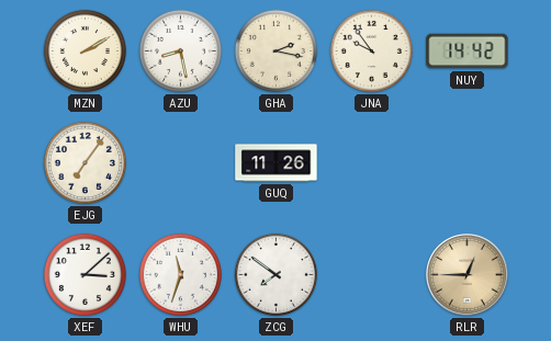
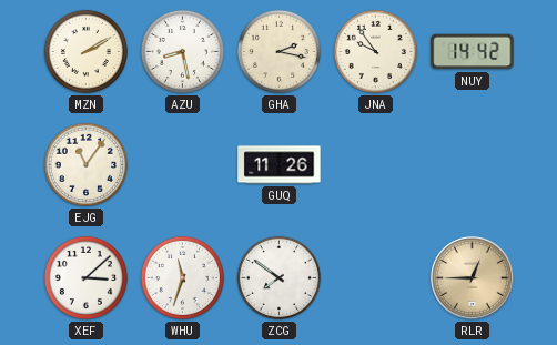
EJG: 7:06 -> 11:06 (85, 164)
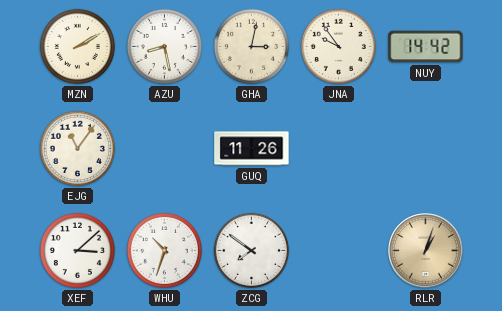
GHA: 2:17 -> 3:02 (251, 46)
WHU: 11:33 -> 10:33 (164, 250)
RLR: 12:45 -> 1:03 (426, 251)
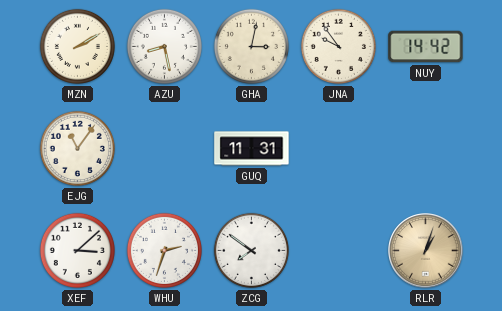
GUQ: 11:26 -> 11:31 (252, 149)
WHU: 10:33 -> 2:33 (164, 250)
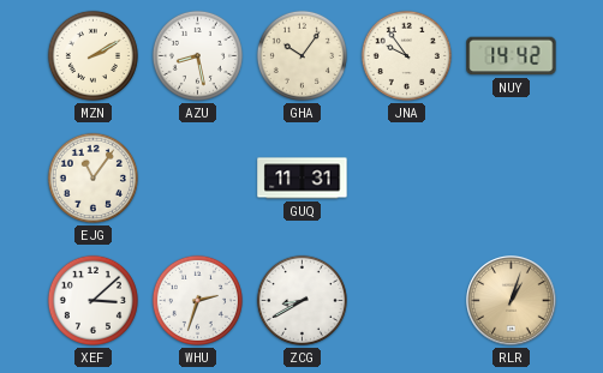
GHA: 3:02 -> 10:06 (301, 55)
ZCG: 7:51 -> 8:40 (301, 300)
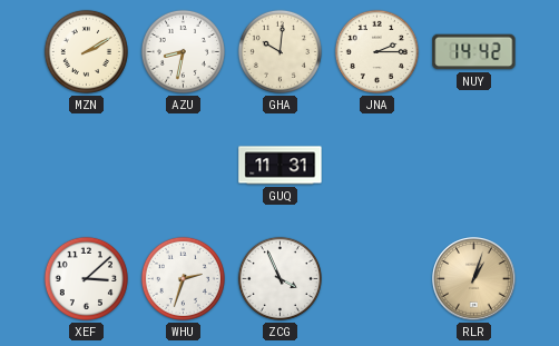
AZU: 8:28 -> 8:32 (183, 51)
GHA: 10:06 -> 10:01 (279, 51)
JNA: 9:54 -> 2:15 (376, 51)
EJG: 11:06 -> none (92, 178)
ZCG: 8:40 -> 3:56 (279, 278)
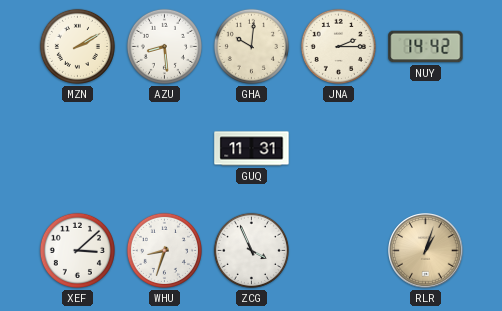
AZU: 8:32 -> 8:29 (164, 46)
WHU: 2:33 -> 8:33 (164, 250)
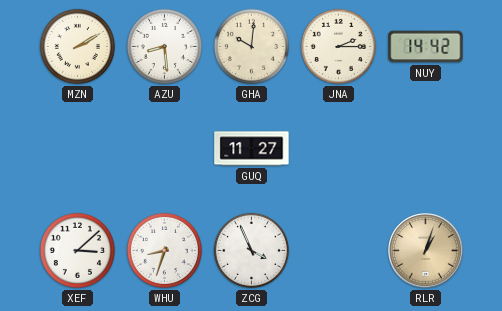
GUQ: 11:31 -> 11:27 (252, 149)
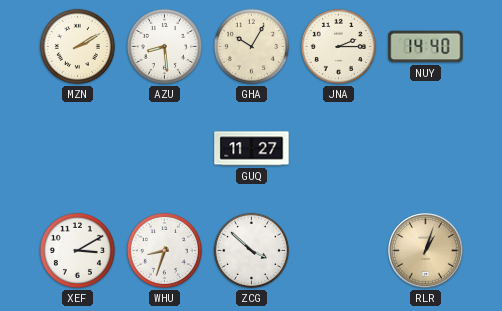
GHA: 10:01 -> 10:05 (251, 46)
NUY: 14:42 -> 14:40 (426, 47)
XEF: 3:08 -> 3:10 (77, 250)
ZCG: 3:56 -> 3:52 (251, 250)
